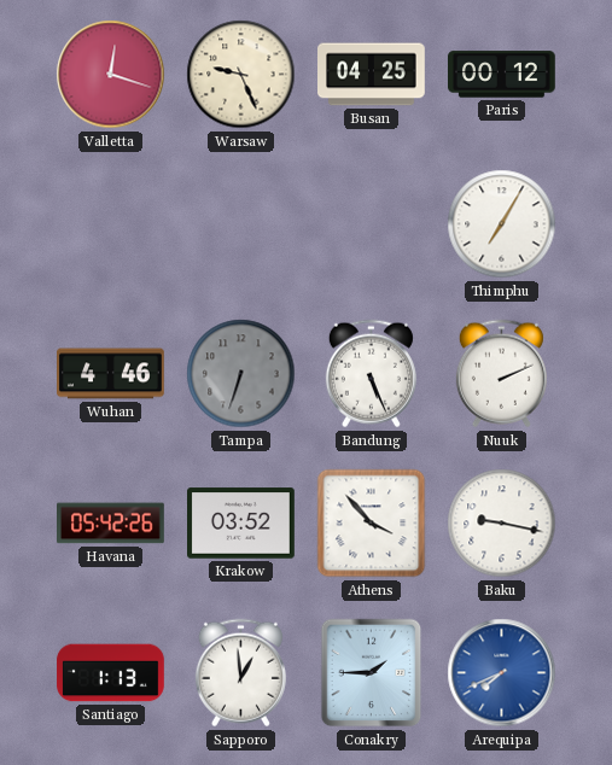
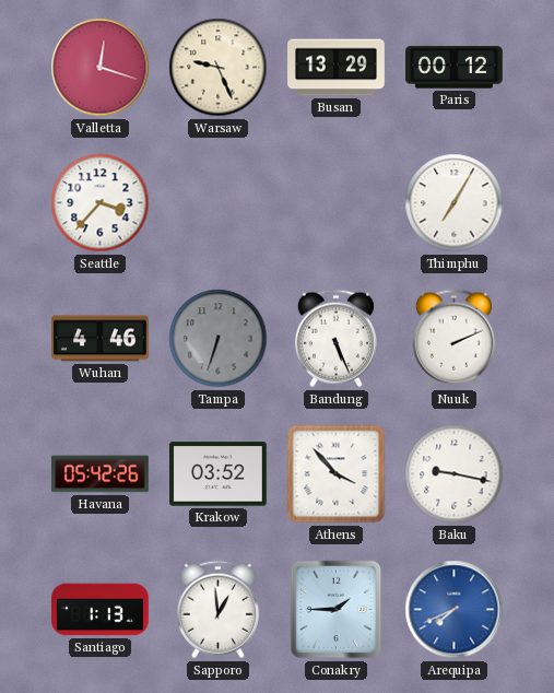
Busan: 04:25 -> 13:29 (337, 68)
Seattle: none -> 3:37 (101, 203)
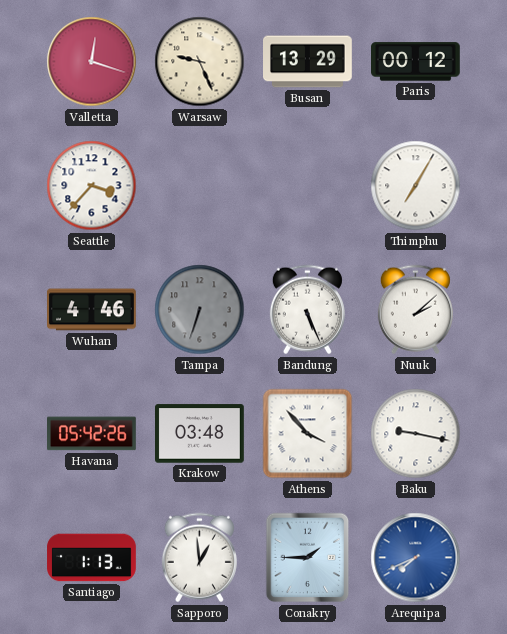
Nuuk: 2:11 -> 2:08 (415, 310)
Krakow: 03:52 -> 03:48 (200, 434)
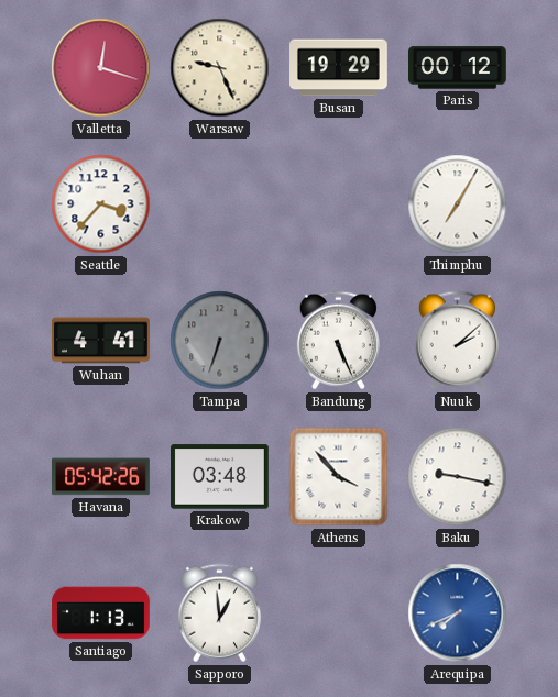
Busan: 13:29 -> 19:29 (339, 68)
Wuhan: 4:46 -> 4:41 (101, 341)
Conakry: 1:45 -> none (308, 558)
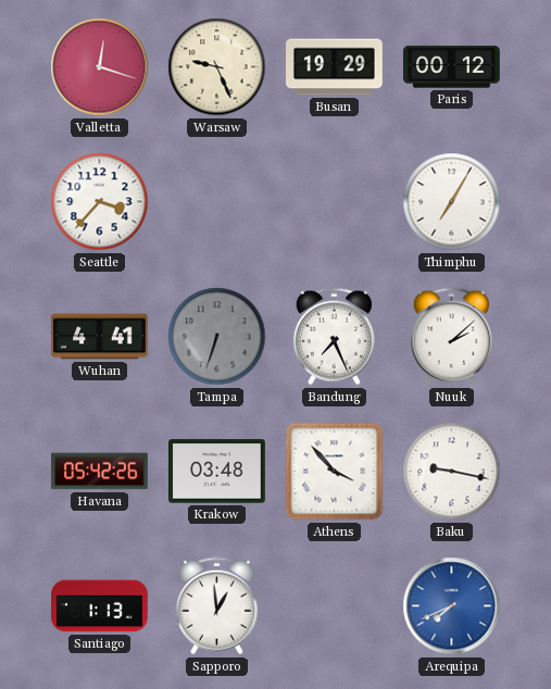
Bandung: 5:26 -> 7:26 (334, 337)
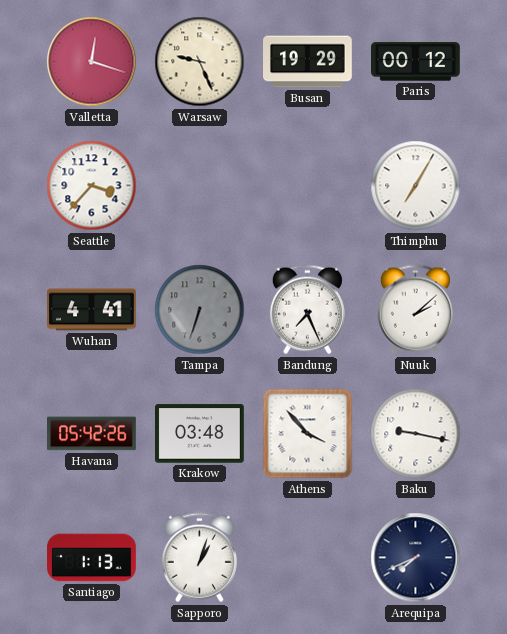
Sapporo: 12:59 -> 1:03 (199, 558)
Arequipa dial: blue -> navy (416, 558)
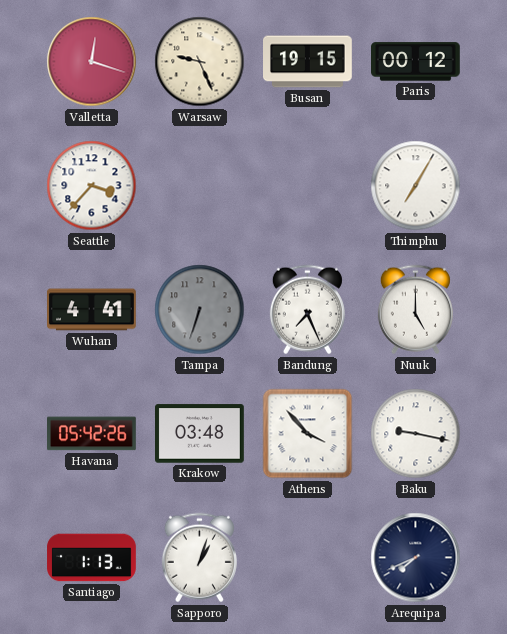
Busan: 19:29 -> 19:15 (308, 62)
Nuuk: 2:08 -> 5:00 (415, 310)
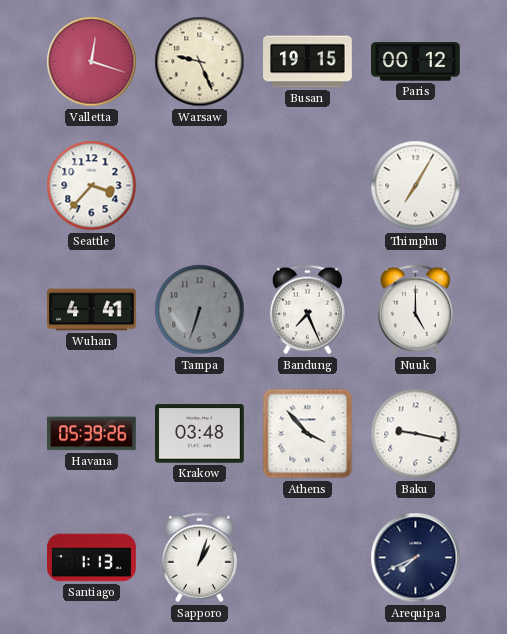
Havana: 05:42 -> 05:39 (92, 434)
